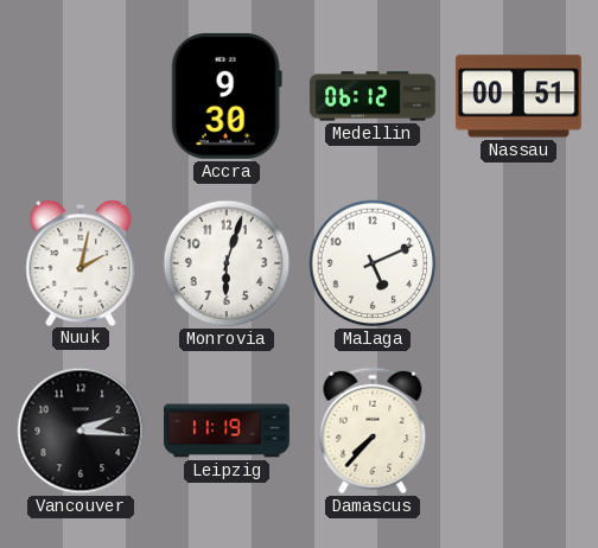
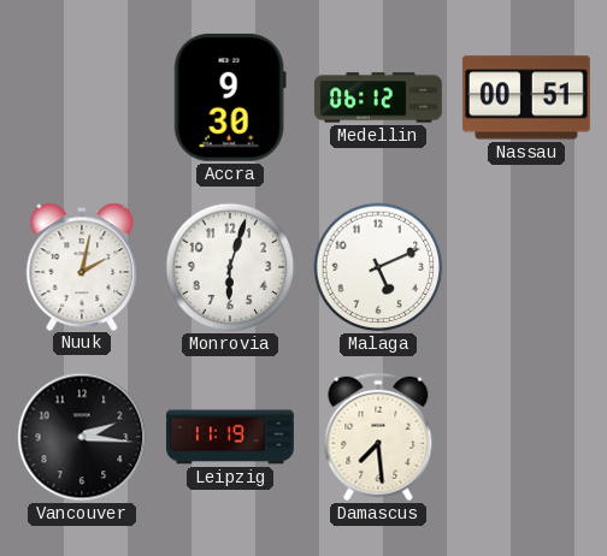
Damascus: 7:37 -> 7:29 (378, 437)
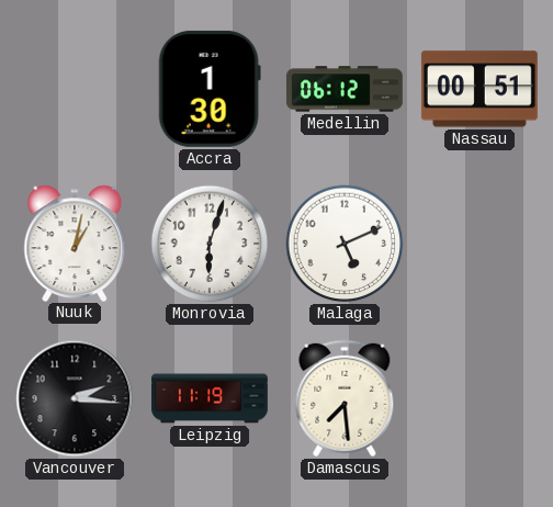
Accra: 9:30 -> 1:30 (210, 89)
Nuuk: 2:02 -> 1:02 (75, 243)
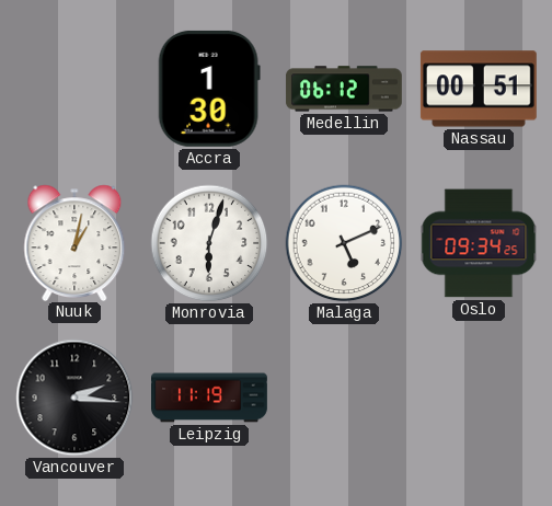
Oslo: none -> 09:34 (479, 243)
Damascus: 7:29 -> none (345, 398)
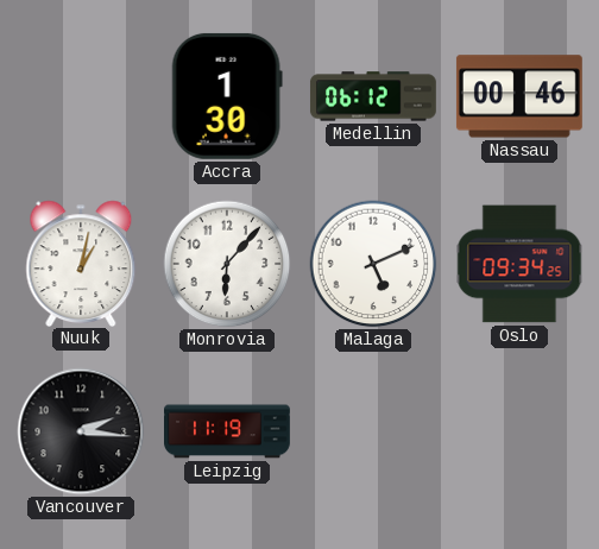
Nassau: 00:51 -> 00:46 (519, 96)
Monrovia: 6:03 -> 6:07 (227, 264)
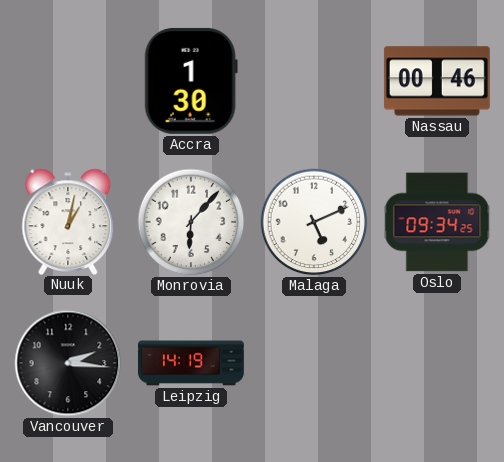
Medellin: 06:12 -> none (373, 96)
Leipzig: 11:19 -> 14:19 (192, 363)
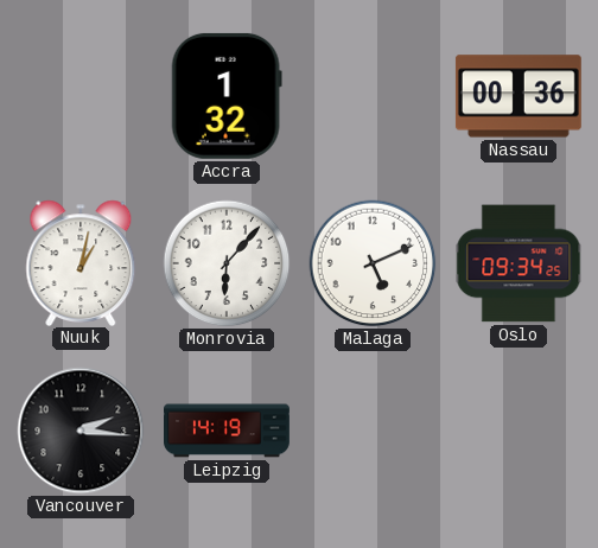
Accra: 1:30 -> 1:32 (227, 96)
Nassau: 00:46 -> 00:36 (519, 96)
